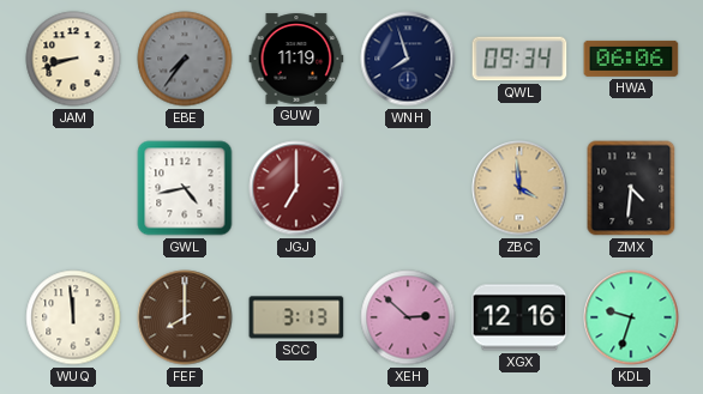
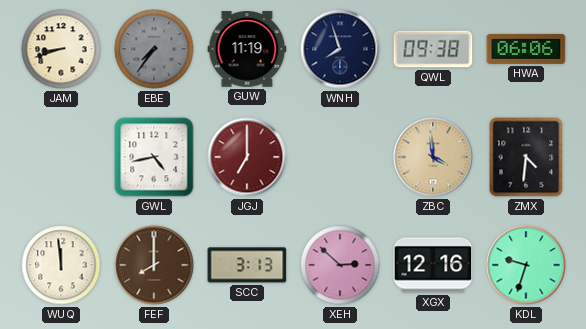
QWL: 09:34 -> 09:38 (433, 49)
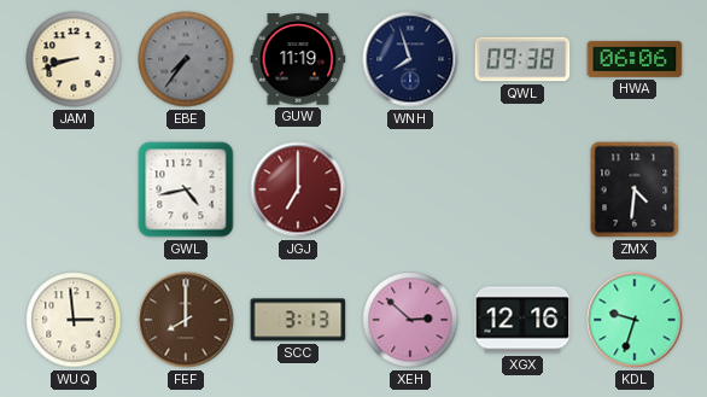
ZBC: 3:59 -> none (433, 157)
WUQ: 11:59 -> 2:59 (74, 320)
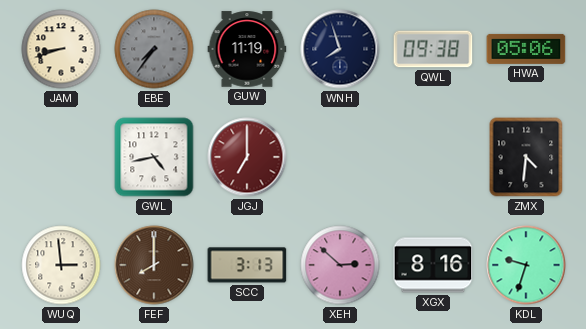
HWA: 06:06 -> 05:06 (526, 49)
XGX: 12:16 -> 8:16 (433, 265)
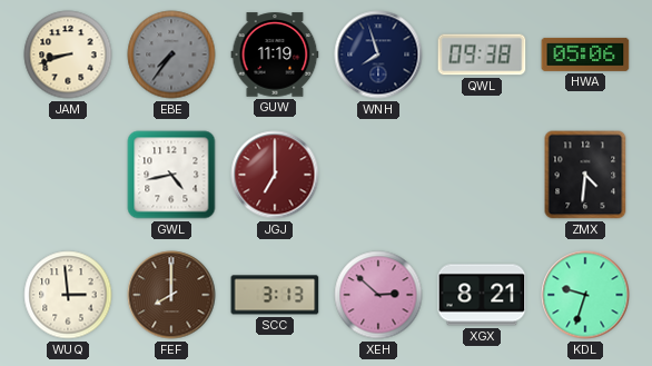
XGX: 8:16 -> 8:21 (482, 295)
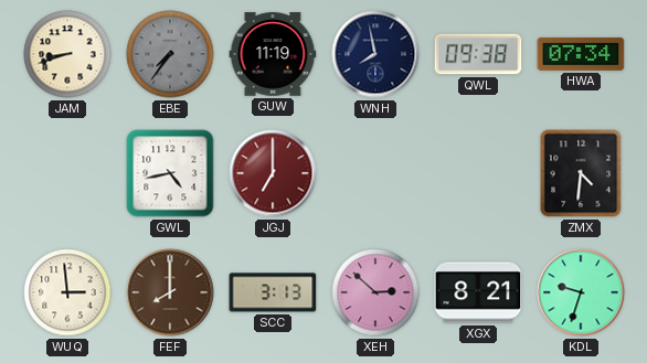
WNH: 7:57 -> 7:58 (375, 54)
HWA: 05:06 -> 07:34 (581, 54)
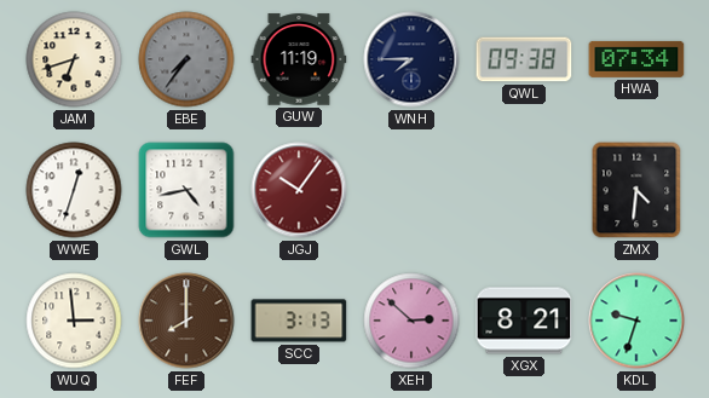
JAM: 8:42 -> 6:42 (74, 59)
WNH: 7:58 -> 7:45 (411, 59)
WWE: none -> 12:33 (74, 190)
JGJ: 7:00 -> 10:06 (299, 190)
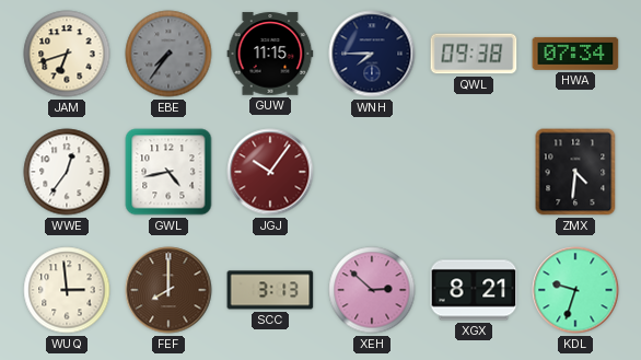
GUW: 11:19 -> 11:15 (270, 54)
WWE: 12:33 -> 12:36 (67, 172)
